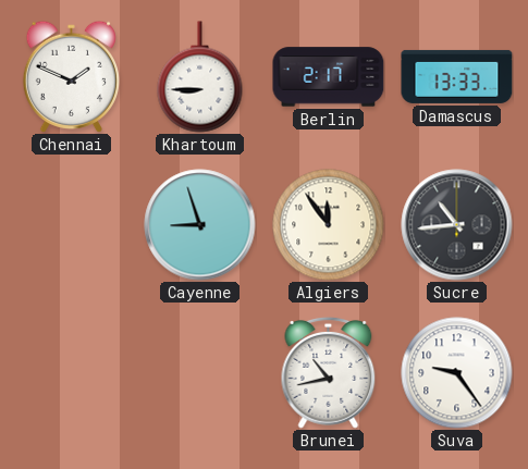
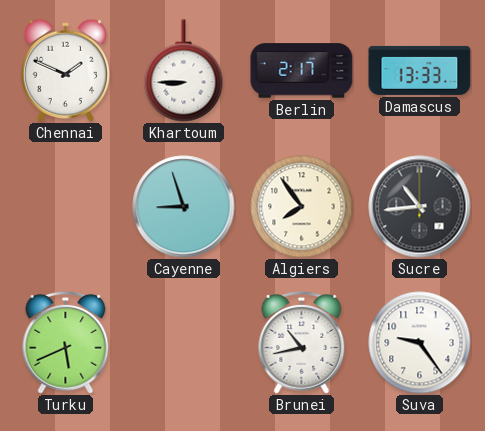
Algiers: 11:54 -> 7:54 (302, 207)
Turku: none -> 5:41 (66, 342)
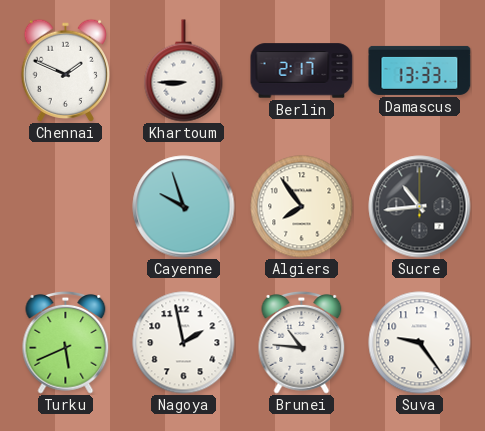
Cayenne: 8:57 -> 9:57 (184, 207)
Nagoya: none -> 1:58 (184, 343)
Brunei: 10:43 -> 10:46 (302, 342)
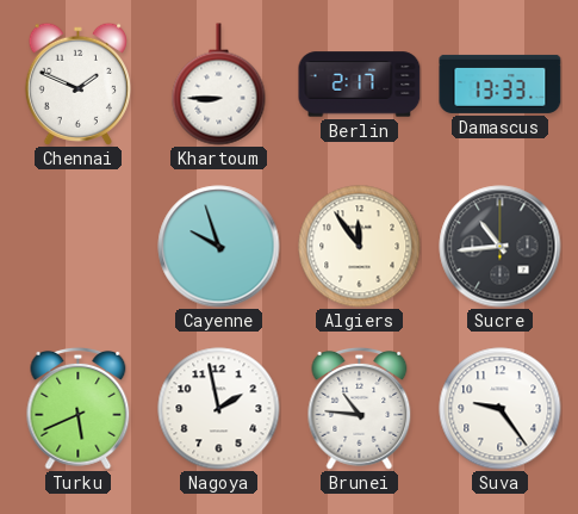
Algiers: 7:54 -> 11:54 (360, 247)
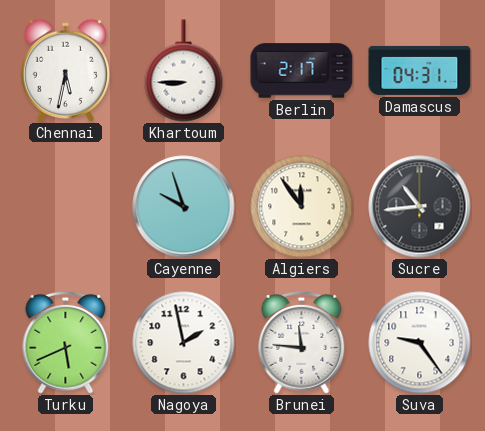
Chennai: 1:49 -> 5:32 (65, 70)
Damascus: 13:33 -> 04:31 (420, 70)
Brunei: 10:46 -> 11:46 (302, 342)
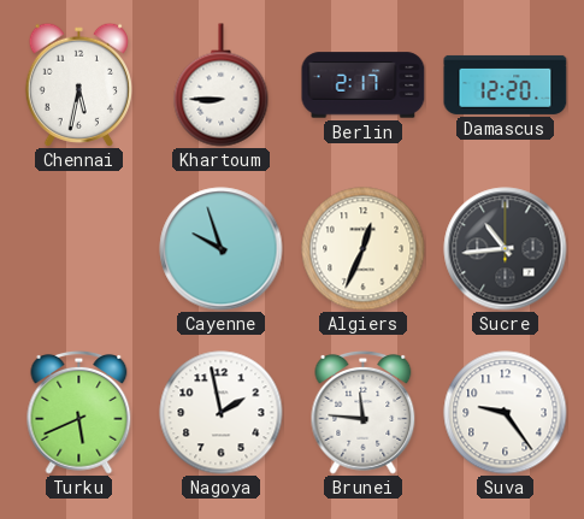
Damascus: 04:31 -> 12:20 (506, 84)
Algiers: 11:54 -> 12:34 (364, 249)
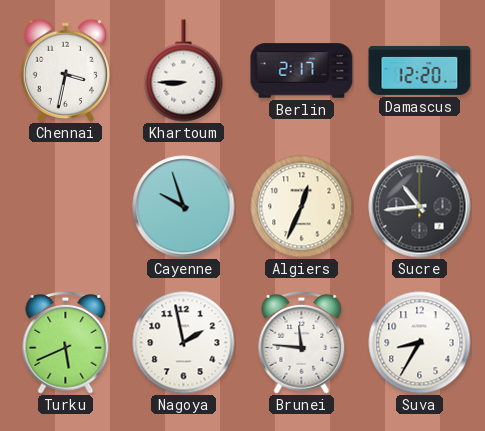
Chennai: 5:32 -> 3:32 (65, 70)
Suva: 9:24 -> 8:35 (420, 343)
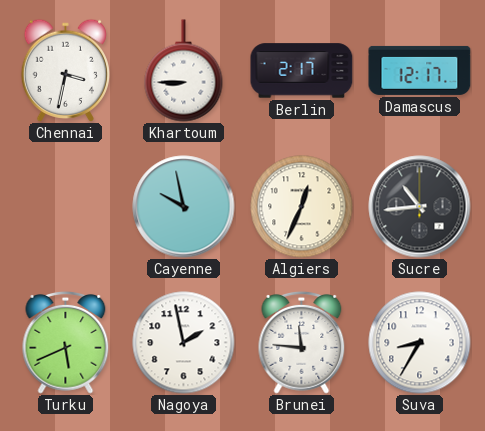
Damascus: 12:20 -> 12:17 (420, 70)
Cayenne: 9:57 -> 9:58 (184, 207)
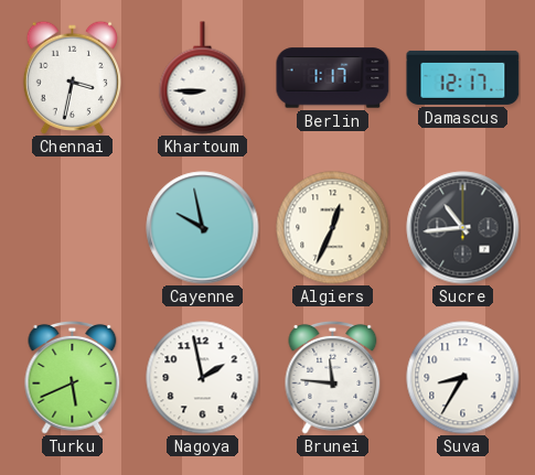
Berlin: 2:17 -> 1:17 (333, 78)
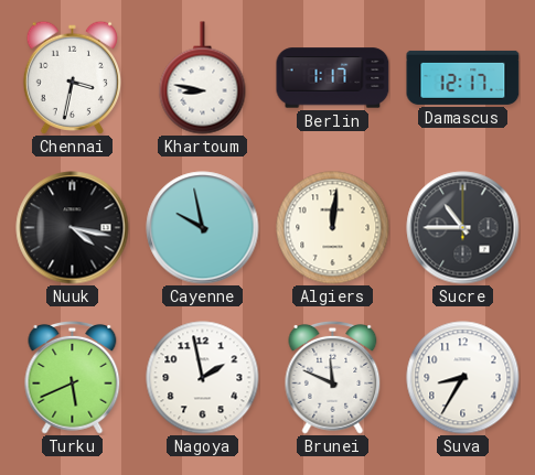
Khartoum: 8:45 -> 8:47 (203, 78)
Nuuk: none -> 4:17 (73, 228)
Algiers: 12:34 -> 12:01 (333, 228)
Sucre: 10:44 -> 10:45 (463, 228)
Brunei: 11:46 -> 11:49 (333, 377)
